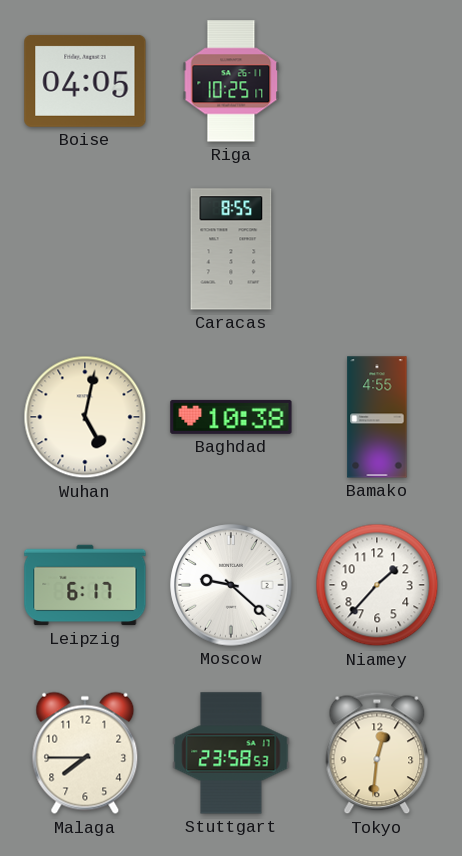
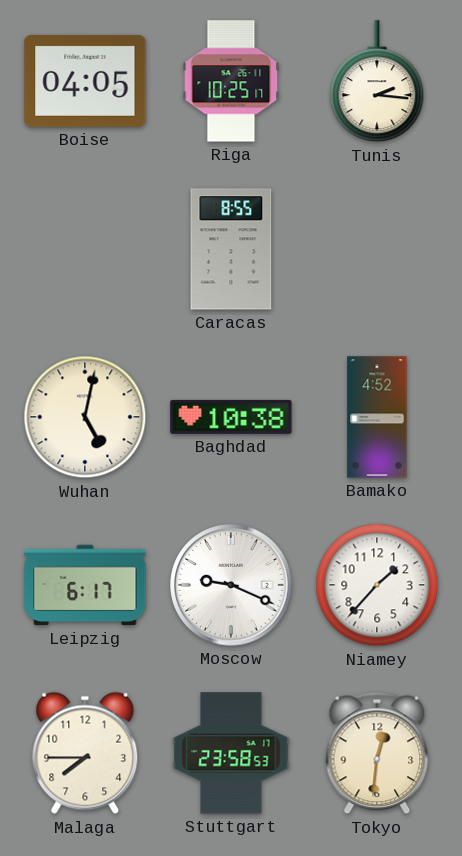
Tunis: none -> 2:16 (377, 82)
Bamako: 4:55 -> 4:52 (377, 417)
Moscow: 9:22 -> 9:19 (231, 585)
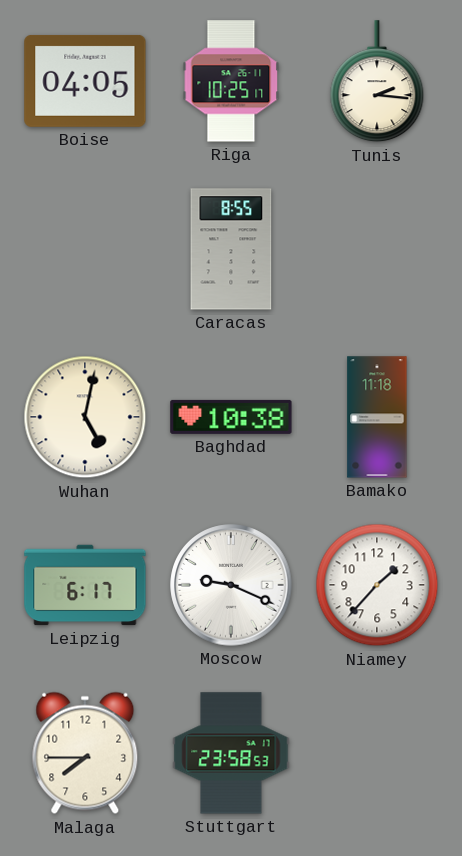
Bamako: 4:52 -> 11:18 (377, 417)
Tokyo: 12:31 -> none (377, 753)
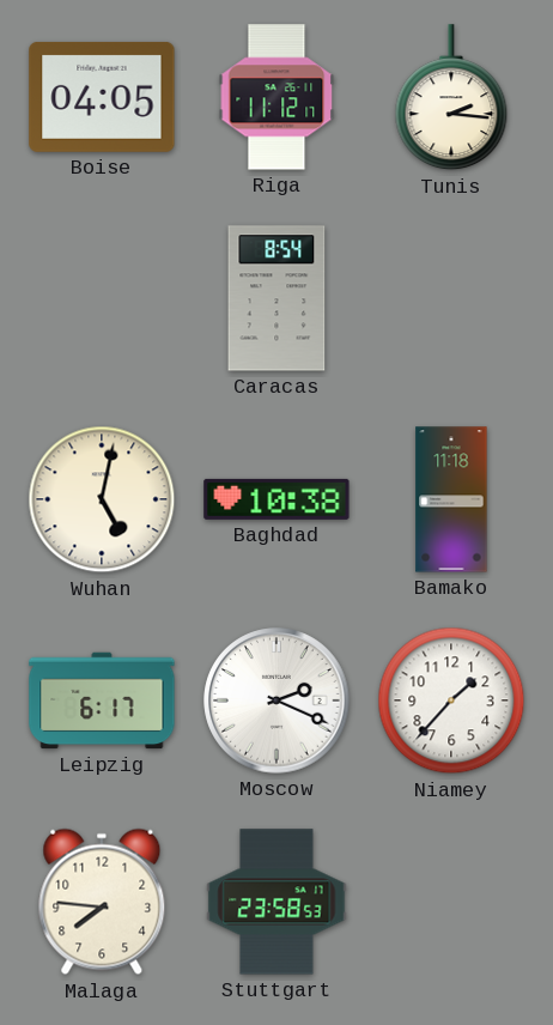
Riga: 10:25 -> 11:12 (276, 97)
Caracas: 8:55 -> 8:54 (276, 298)
Moscow: 9:19 -> 2:19 (276, 700)
Malaga: 7:45 -> 7:46 (102, 902)
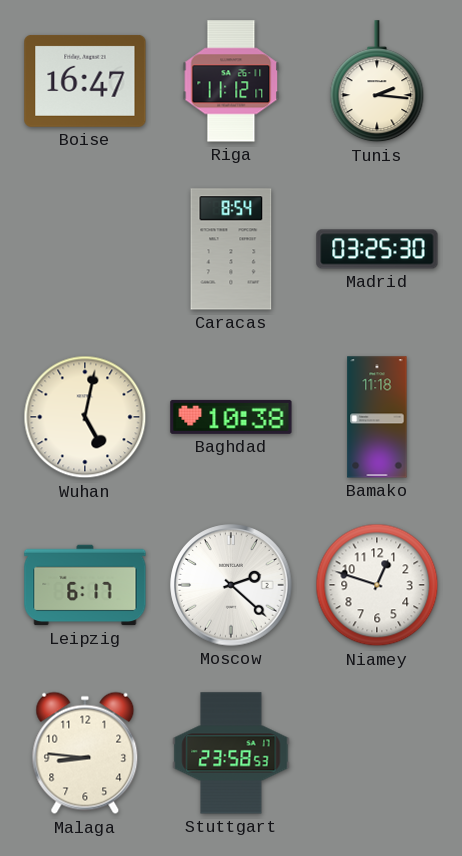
Boise: 04:05 -> 16:47 (85, 81)
Madrid: none -> 03:25 (377, 249)
Moscow: 2:19 -> 2:22 (231, 585)
Niamey: 1:37 -> 12:48 (377, 585)
Malaga: 7:46 -> 8:46 (85, 753)
